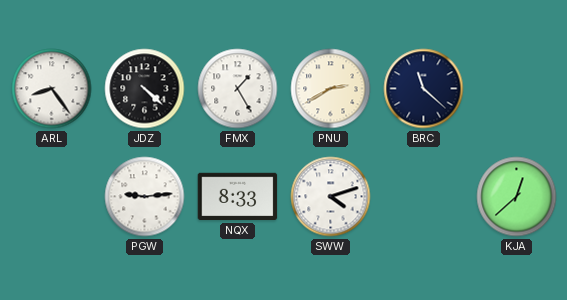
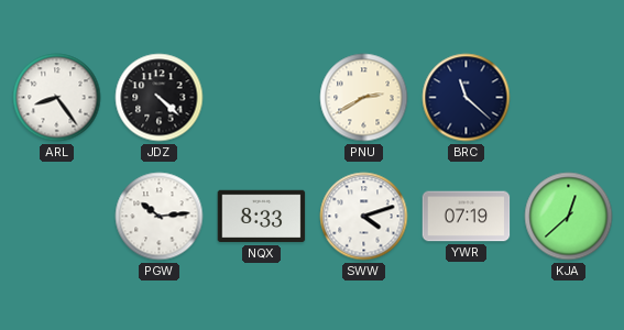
FMX: 1:25 -> none (238, 89)
PGW: 9:14 -> 10:14 (160, 217)
YWR: none -> 07:19 (467, 217)
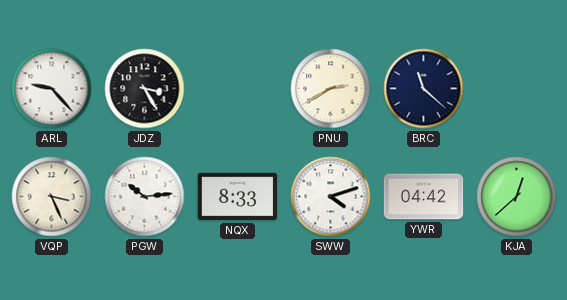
ARL: 8:24 -> 9:23 (52, 89)
JDZ: 4:22 -> 3:25 (145, 89)
VQP: none -> 3:26 (52, 197)
YWR: 07:19 -> 04:42 (424, 197)
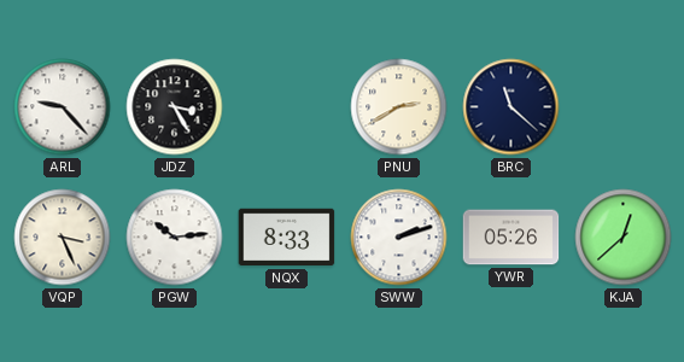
SWW: 4:12 -> 2:12 (399, 238)
YWR: 04:42 -> 05:26 (511, 238)
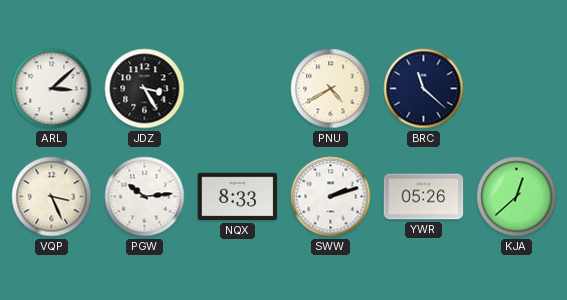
ARL: 9:23 -> 3:08 (52, 89)
PNU: 2:40 -> 4:40 (331, 89)
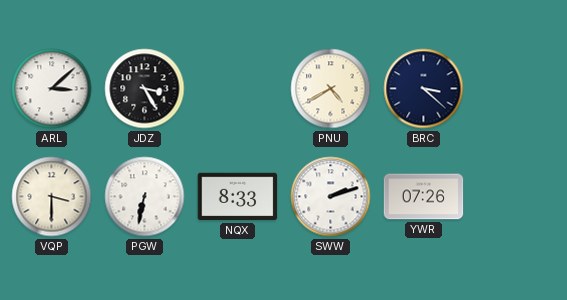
BRC: 11:22 -> 3:22 (424, 89)
VQP: 3:26 -> 3:30 (52, 197)
PGW: 10:14 -> 6:32 (145, 197)
YWR: 05:26 -> 07:26 (424, 197)
KJA: 12:38 -> none (517, 197)
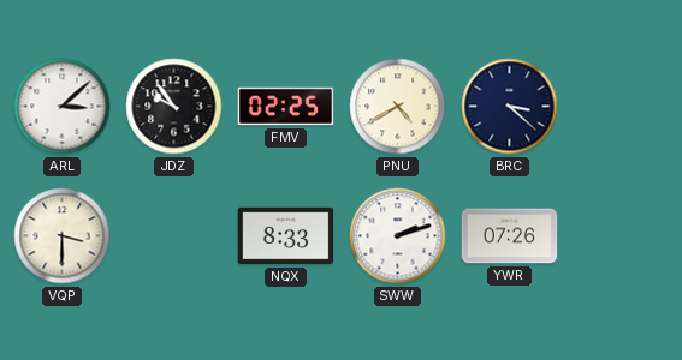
JDZ: 3:25 -> 9:54 (174, 107)
FMV: none -> 02:25 (286, 107)
PGW: 6:32 -> none (145, 197)
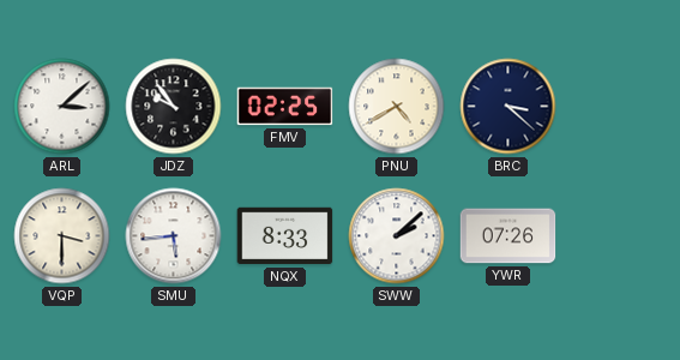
SMU: none -> 5:44 (174, 236)
SWW: 2:12 -> 2:08 (397, 236)
